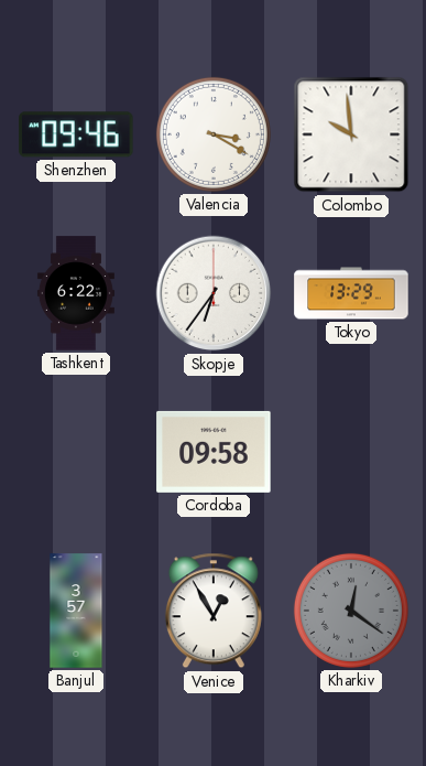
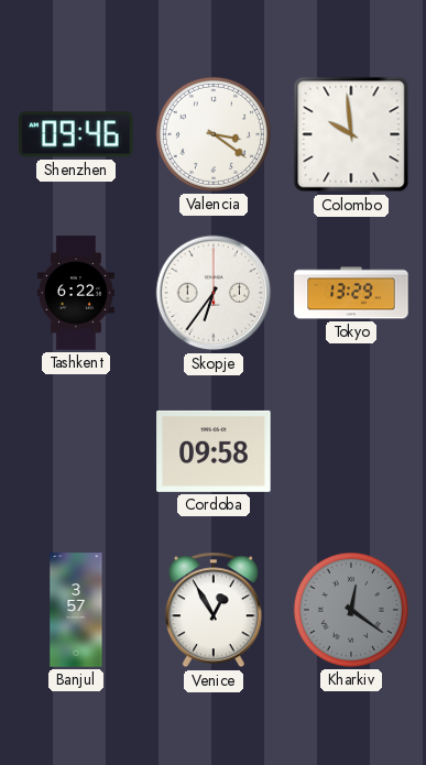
Valencia: 3:20 -> 3:21 (214, 134)
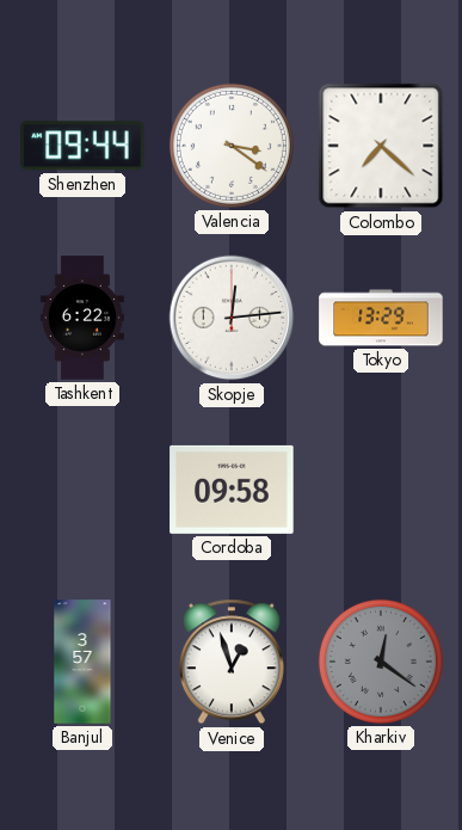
Shenzhen: 09:46 -> 09:44 (82, 146)
Colombo: 9:59 -> 7:22 (381, 146)
Skopje: 6:36 -> 12:14 (232, 318)
Venice: 12:55 -> 12:57 (232, 662)
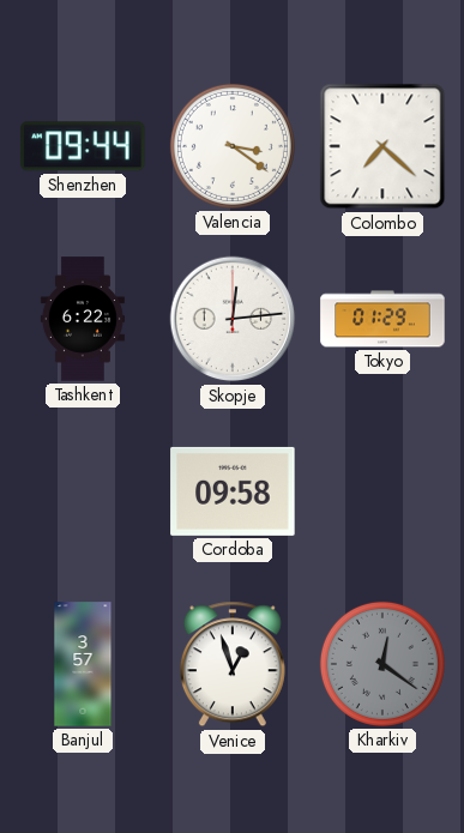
Tokyo: 13:29 -> 01:29 (382, 319)
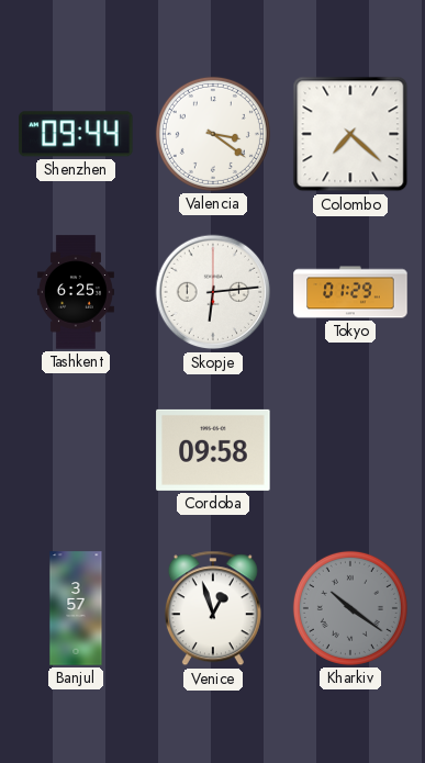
Tashkent: 6:22 -> 6:25 (76, 292)
Skopje: 12:14 -> 6:14 (213, 292)
Kharkiv: 12:21 -> 10:21 (350, 608)
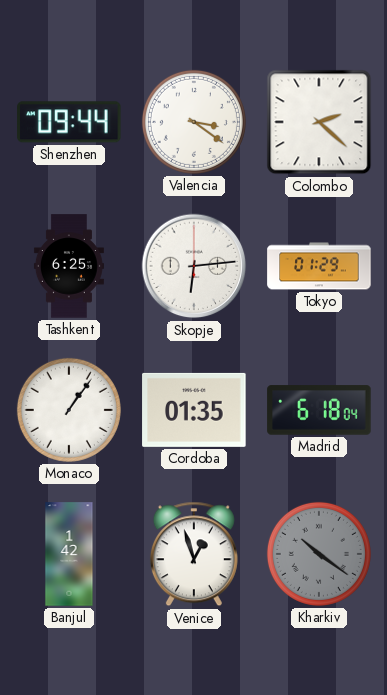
Colombo: 7:22 -> 2:22 (319, 122)
Monaco: none -> 1:06 (69, 410)
Cordoba: 09:58 -> 01:35 (194, 410)
Madrid: none -> 6:18 (319, 410)
Banjul: 3:57 -> 1:42 (69, 554)
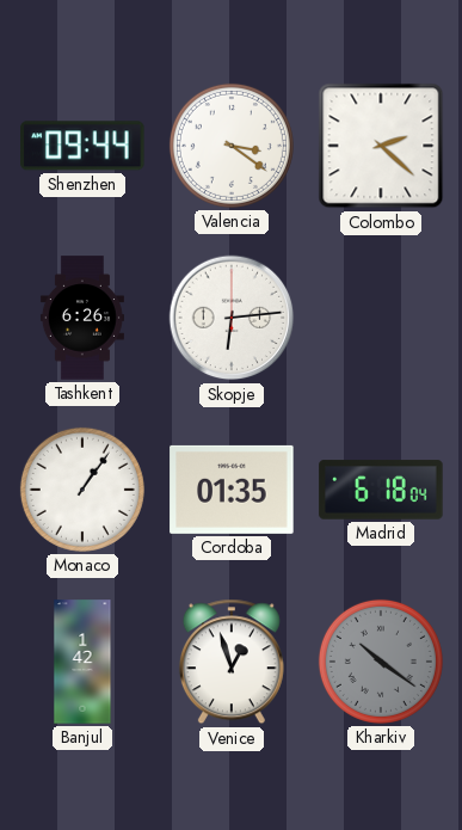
Tashkent: 6:25 -> 6:26 (82, 318)
Tokyo: 01:29 -> none (319, 266)
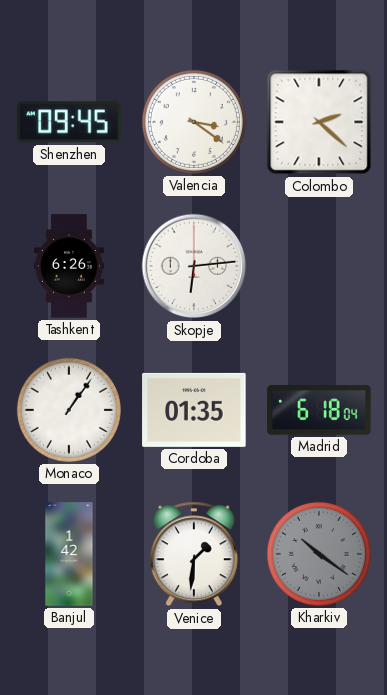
Shenzhen: 09:44 -> 09:45 (69, 122)
Venice: 12:57 -> 1:31 (194, 554)
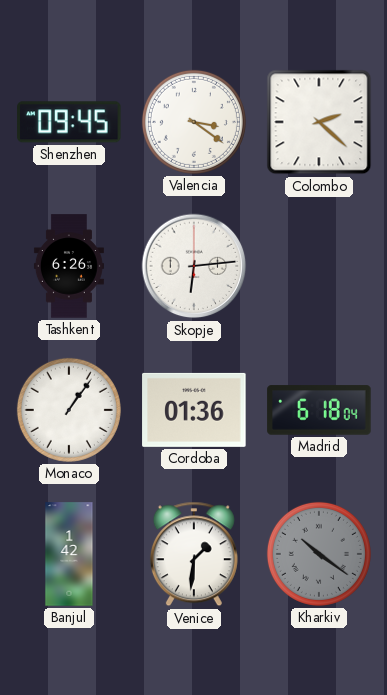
Cordoba: 01:35 -> 01:36 (194, 410)
